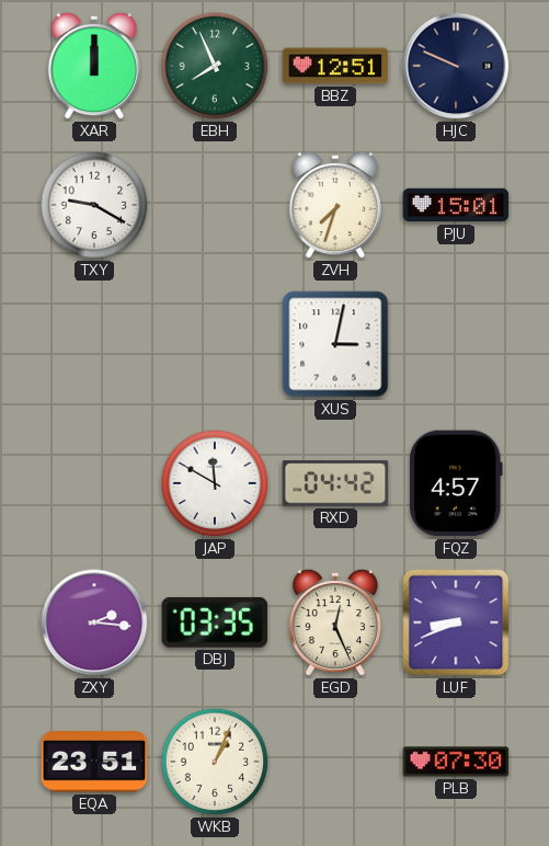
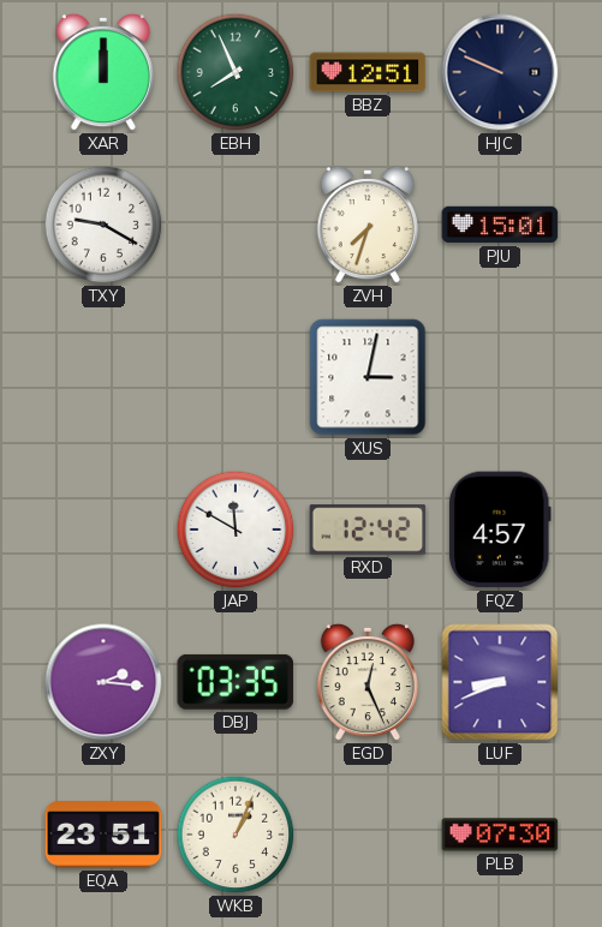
RXD: 04:42 -> 12:42 (368, 530)
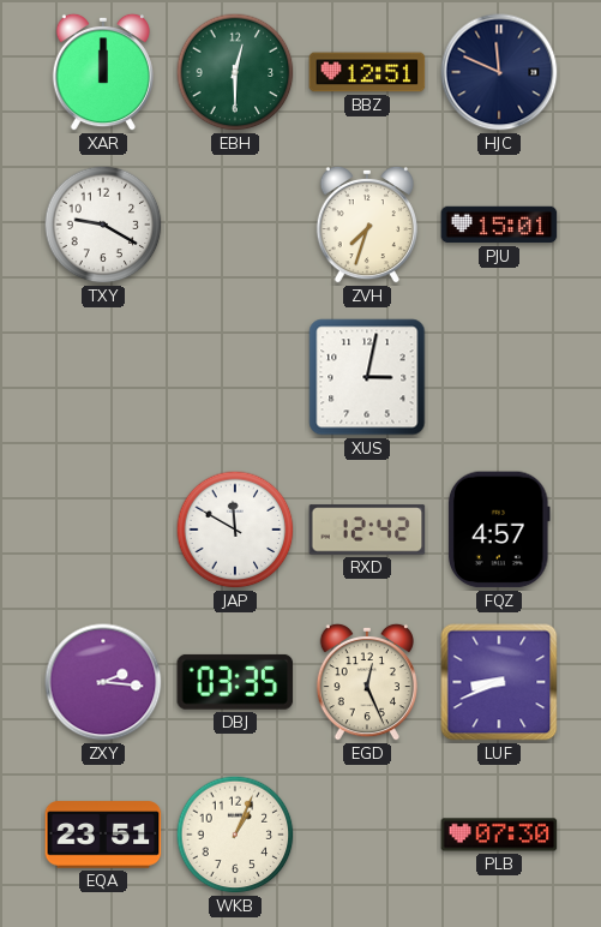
EBH: 7:56 -> 12:30 (235, 72)
HJC: 9:49 -> 11:49 (499, 72)
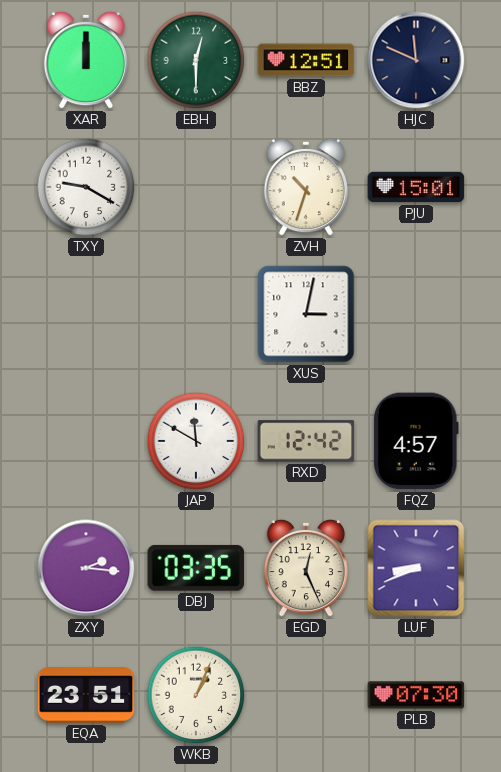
ZVH: 7:33 -> 10:33 (305, 187)
